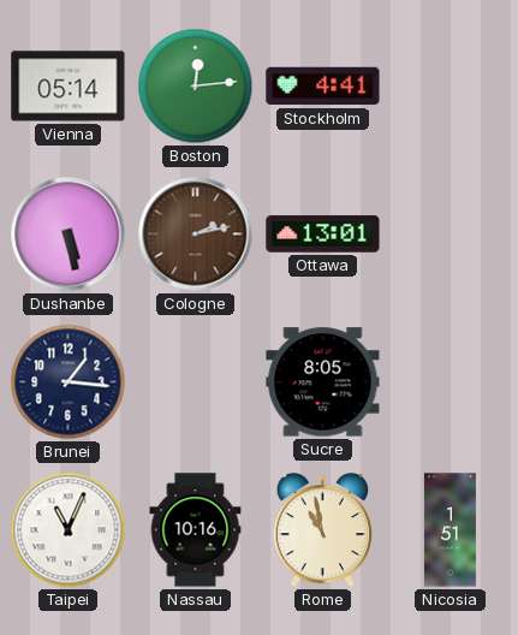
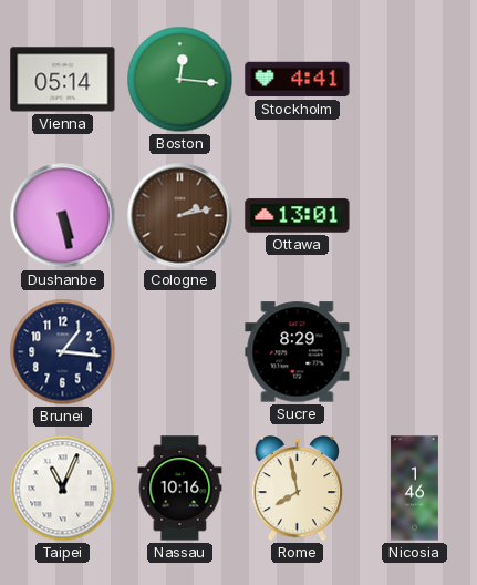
Boston: 12:14 -> 12:16 (180, 80)
Sucre: 8:05 -> 8:29 (298, 352)
Rome: 10:58 -> 7:58 (298, 490)
Nicosia: 1:51 -> 1:46 (414, 489)
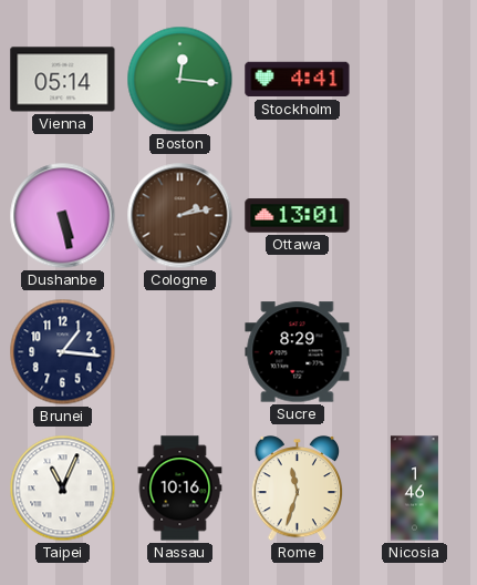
Rome: 7:58 -> 11:33 (298, 490)
